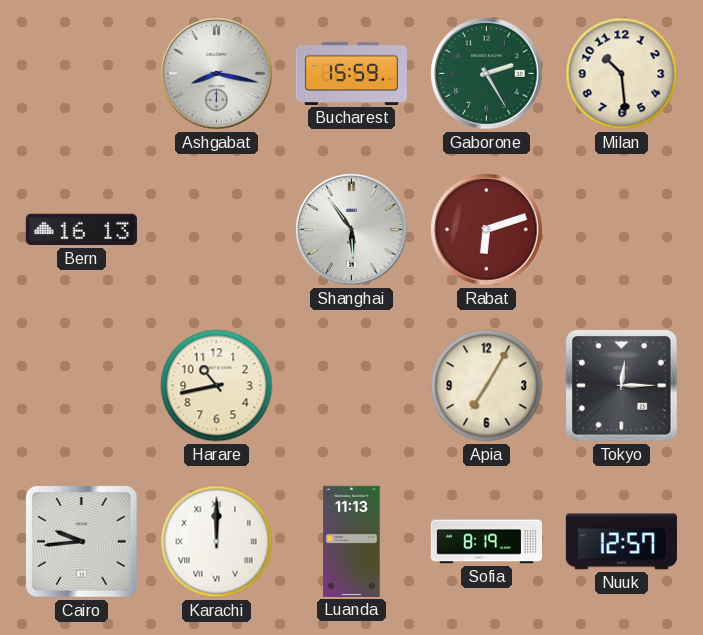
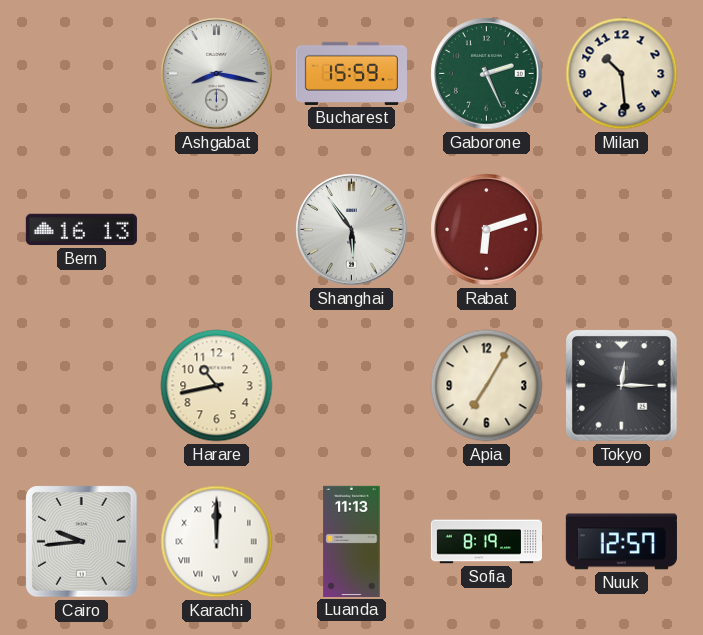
Gaborone: 2:25 -> 2:26 (487, 74)
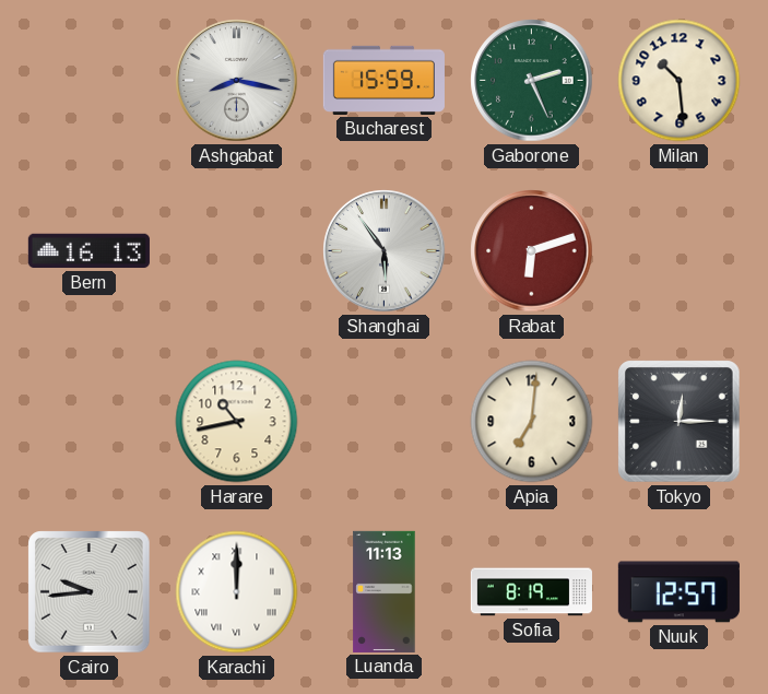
Apia: 7:05 -> 7:01 (532, 422)
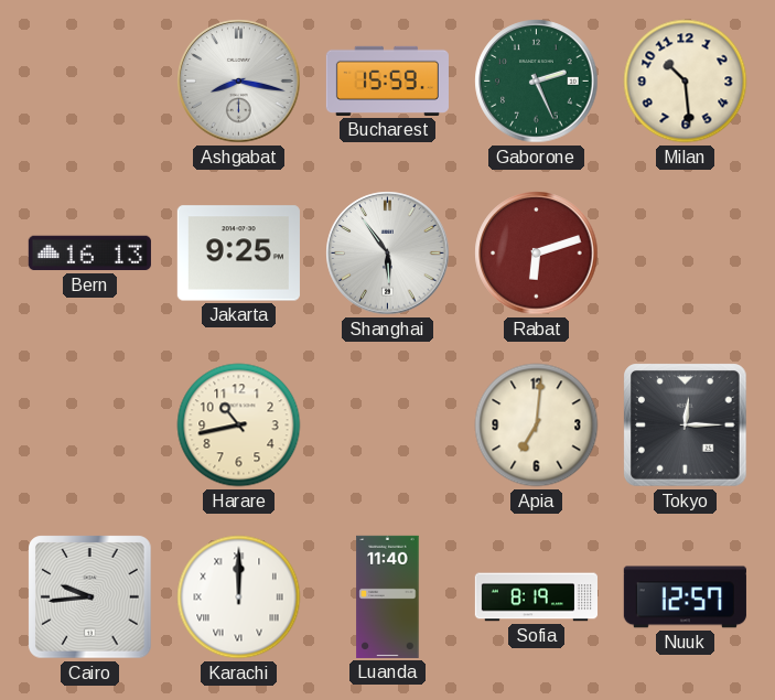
Jakarta: none -> 9:25 (238, 254)
Luanda: 11:13 -> 11:40 (388, 596)
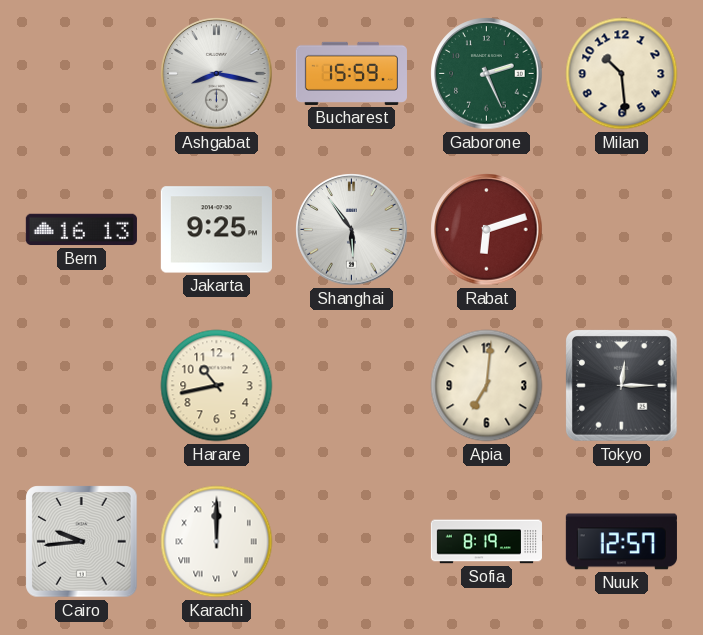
Luanda: 11:40 -> none (388, 596)
